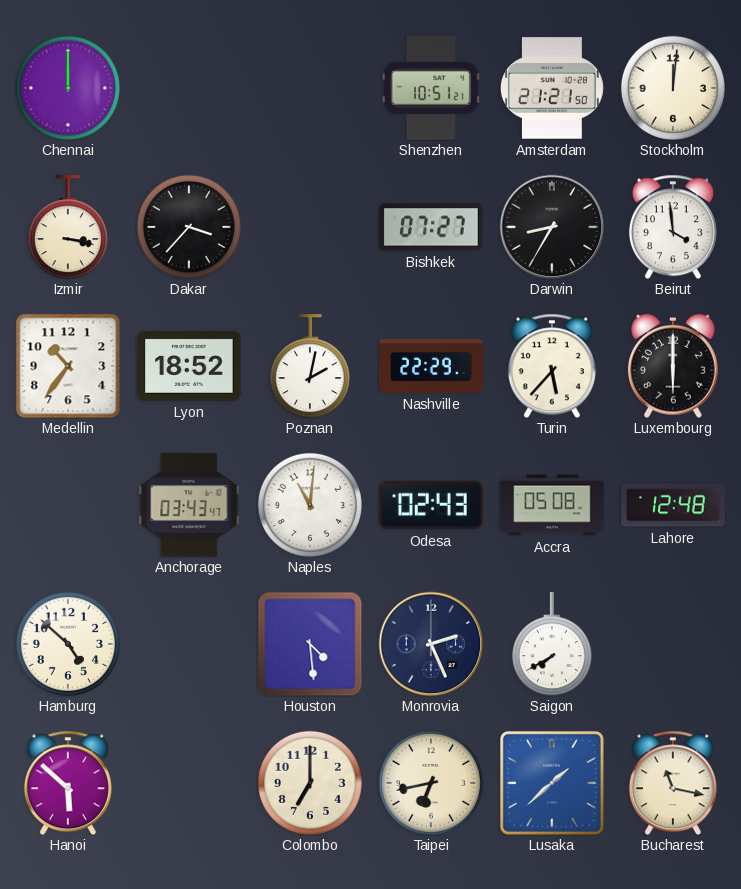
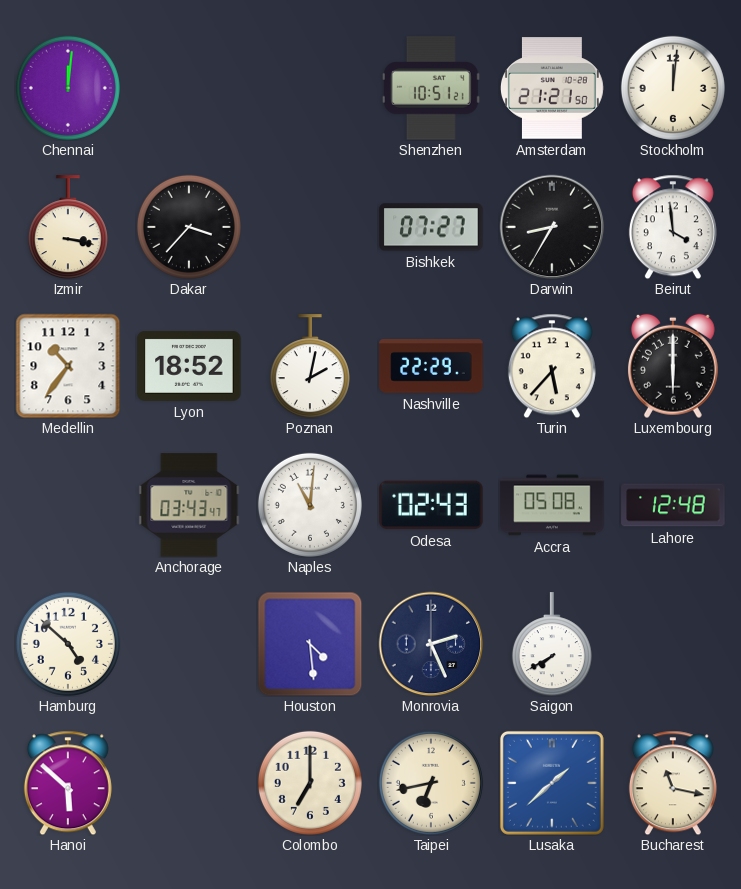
Chennai: 12:00 -> 12:01 (68, 88)
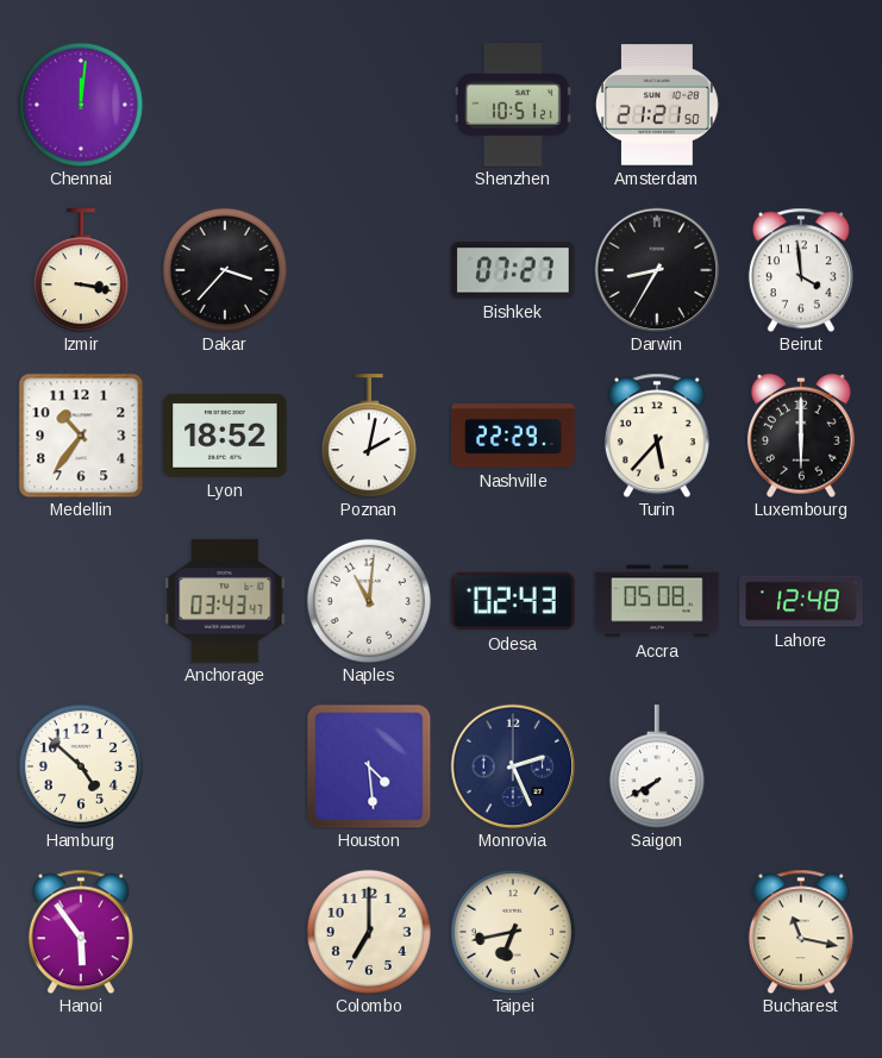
Stockholm: 12:01 -> none (673, 88)
Hanoi: 5:52 -> 5:54 (81, 932)
Lusaka: 1:38 -> none (552, 783)
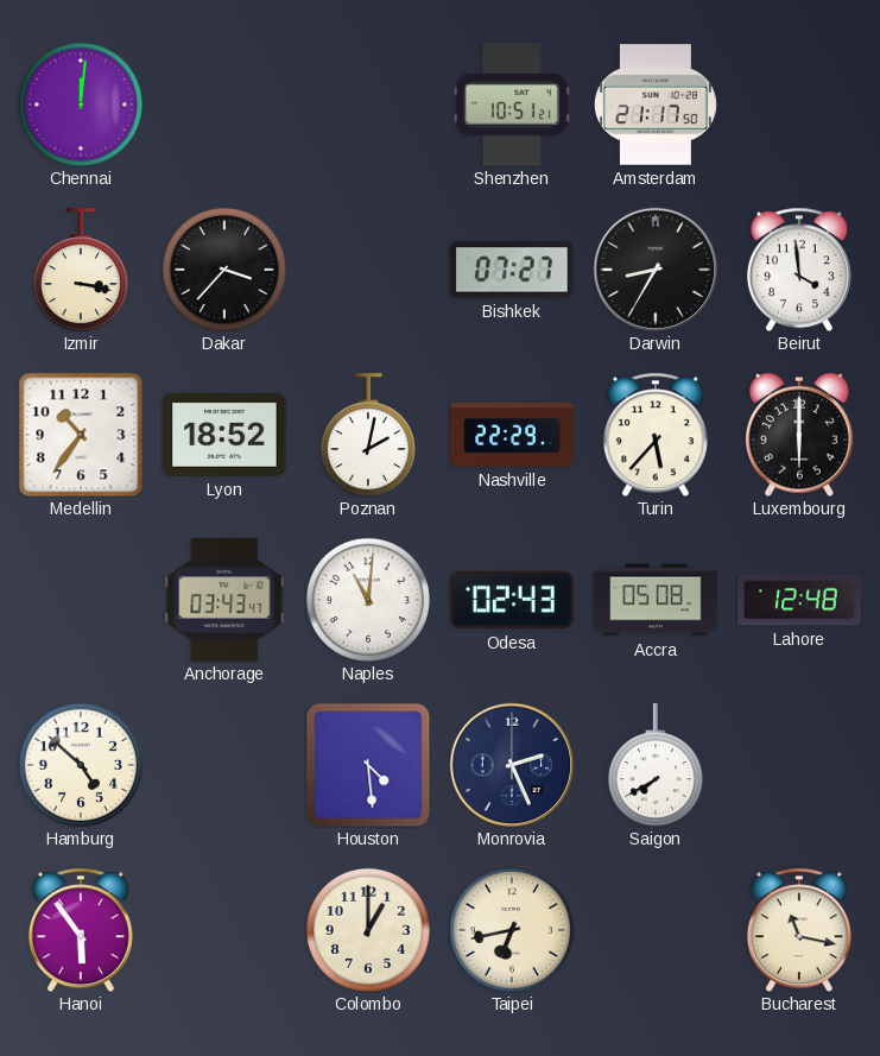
Amsterdam: 21:21 -> 21:17 (656, 105)
Colombo: 7:00 -> 1:00 (368, 930)
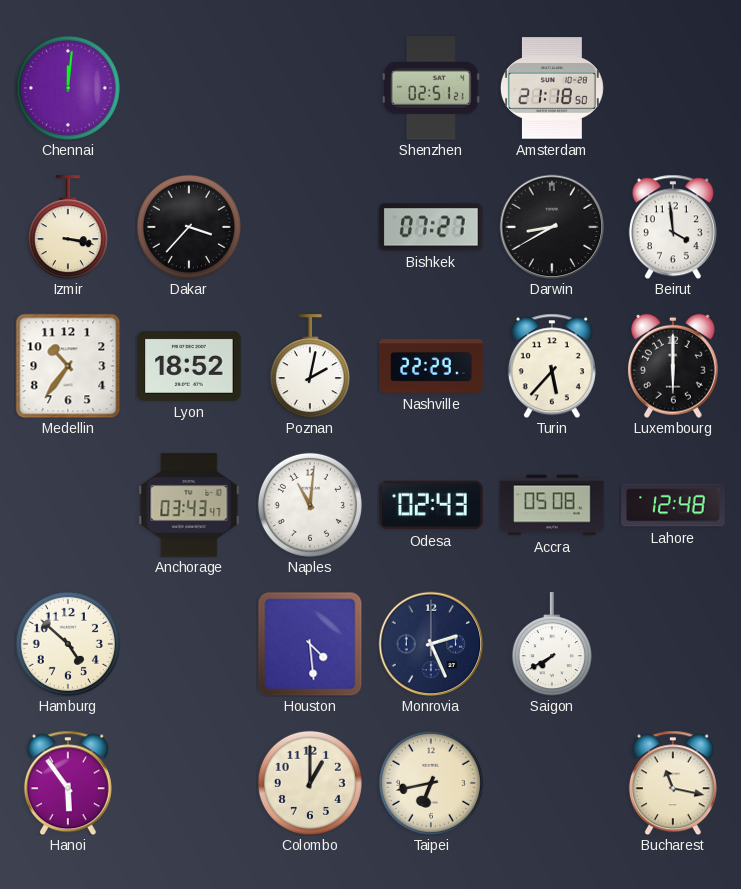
Shenzhen: 10:51 -> 02:51 (431, 88)
Amsterdam: 21:17 -> 21:18 (552, 88)
Darwin: 8:35 -> 8:40 (552, 227)
